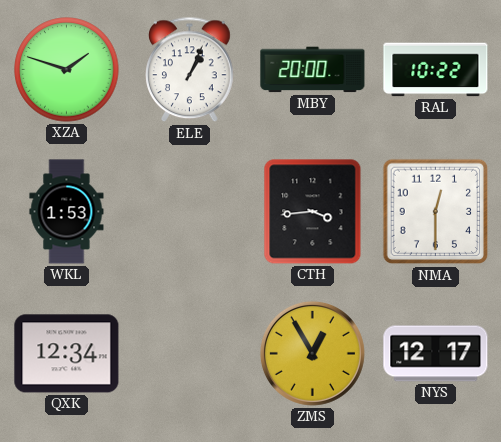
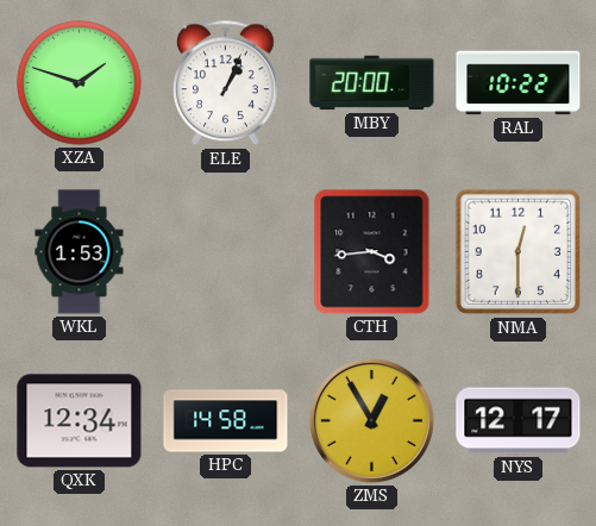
HPC: none -> 14:58 (226, 421)
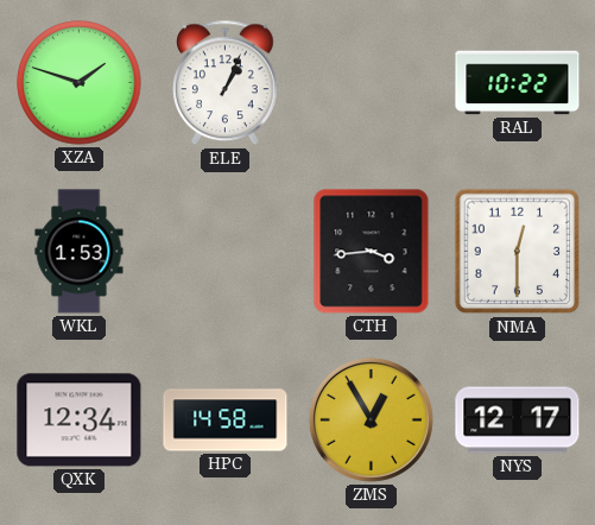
MBY: 20:00 -> none (372, 83)
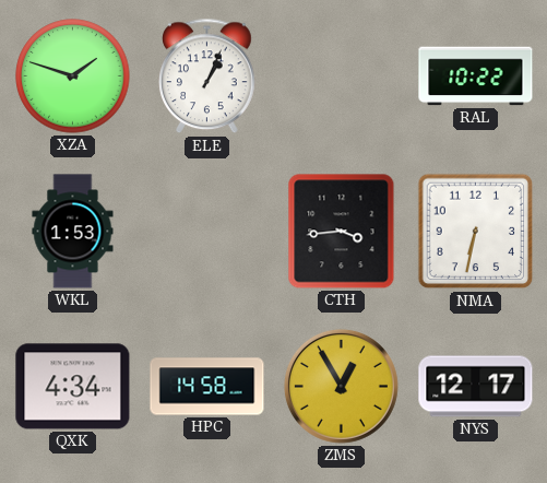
NMA: 12:30 -> 6:32 (476, 232)
QXK: 12:34 -> 4:34 (73, 387)
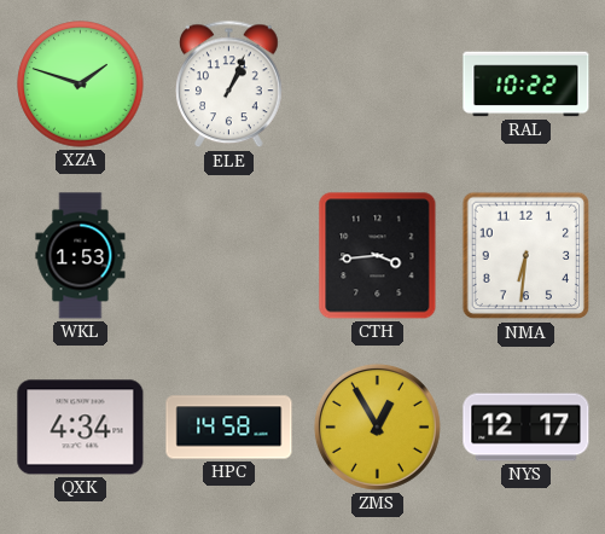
NMA: 6:32 -> 6:31 (527, 256)
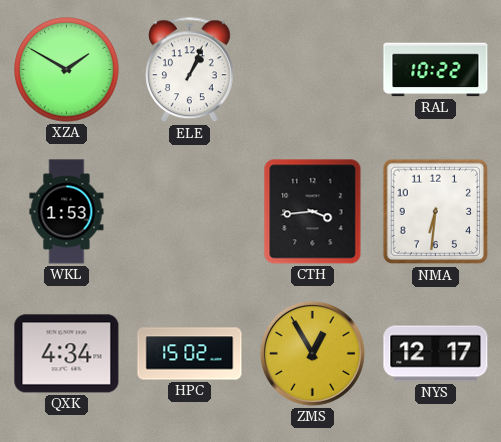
XZA: 1:48 -> 1:50 (67, 70)
HPC: 14:58 -> 15:02 (190, 354)
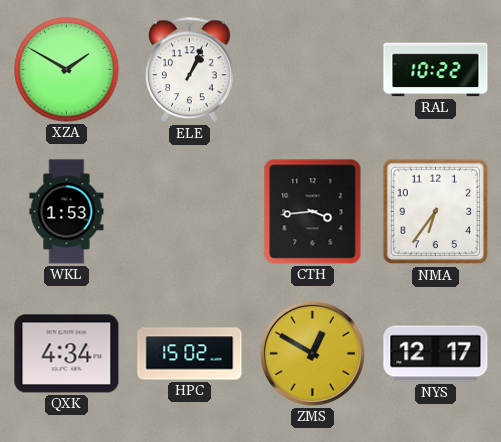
NMA: 6:31 -> 6:36 (436, 212)
ZMS: 12:55 -> 12:50 (312, 353)
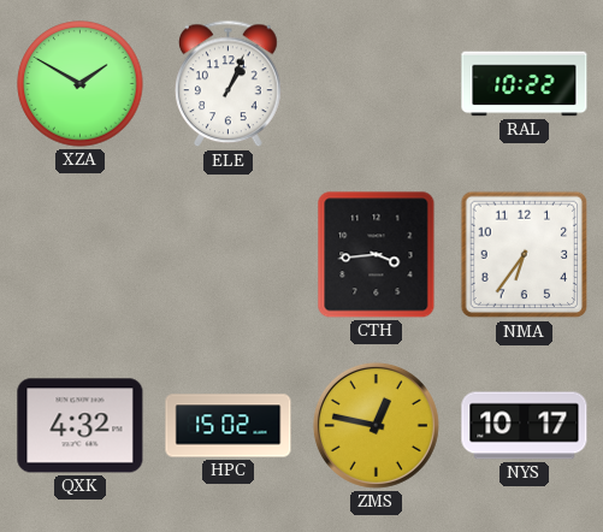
WKL: 1:53 -> none (67, 212)
QXK: 4:34 -> 4:32 (81, 426)
ZMS: 12:50 -> 12:47 (376, 425)
NYS: 12:17 -> 10:17 (525, 426)
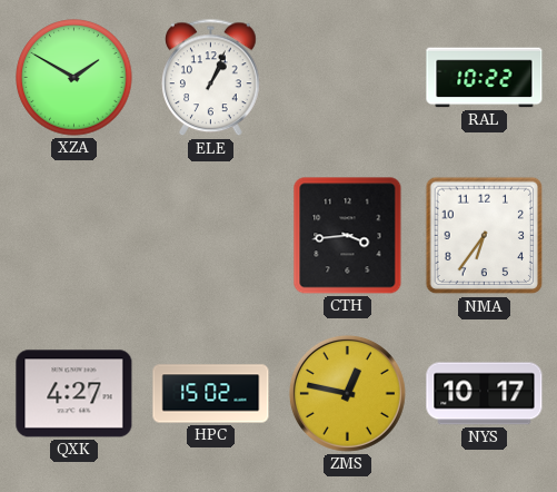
QXK: 4:32 -> 4:27 (74, 394)
